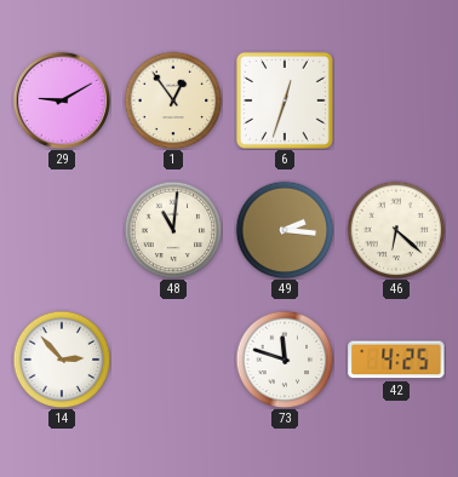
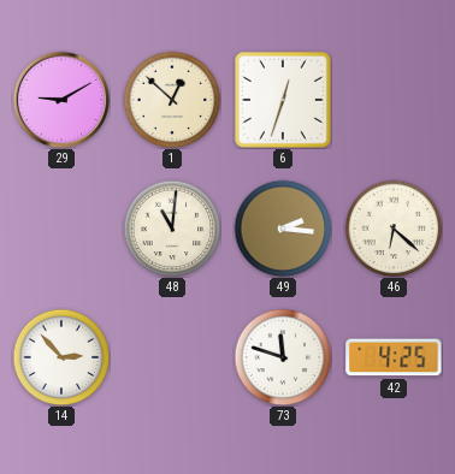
1: 12:54 -> 12:52 (172, 100)
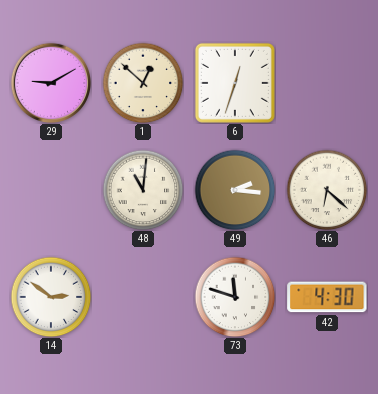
14: 2:53 -> 2:51 (51, 297)
42: 4:25 -> 4:30 (327, 297)
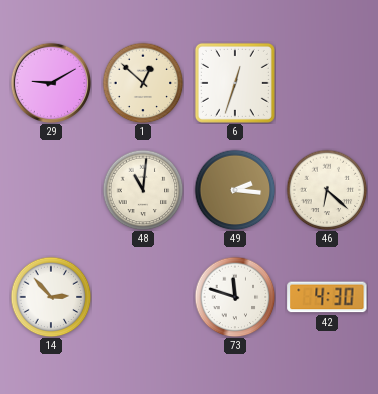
14: 2:51 -> 2:53 (51, 297)
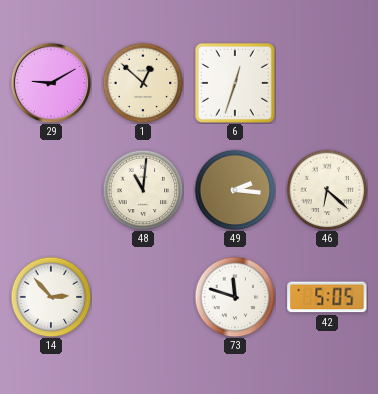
42: 4:30 -> 5:05 (327, 297)
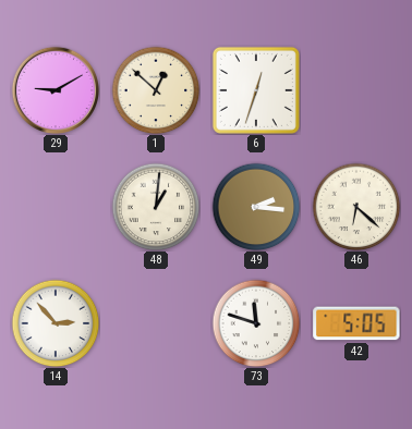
48: 11:01 -> 1:01 (156, 207)
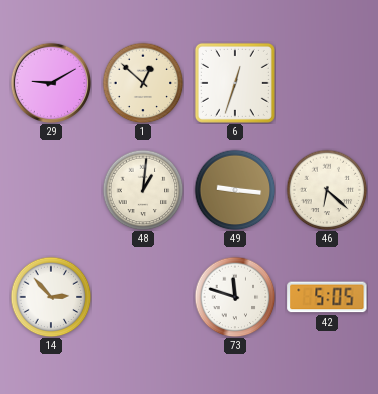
49: 2:16 -> 9:16 (235, 190)
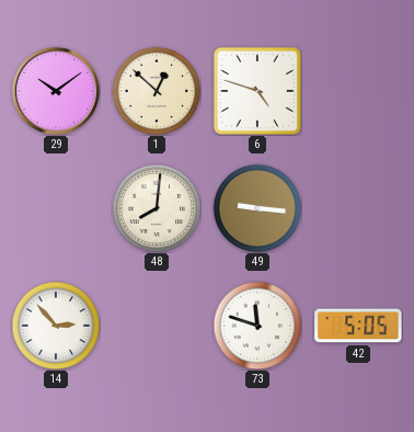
29: 9:10 -> 10:09 (55, 90)
6: 12:33 -> 4:48 (257, 91)
48: 1:01 -> 8:01 (157, 208)
46: 6:22 -> none (327, 190)
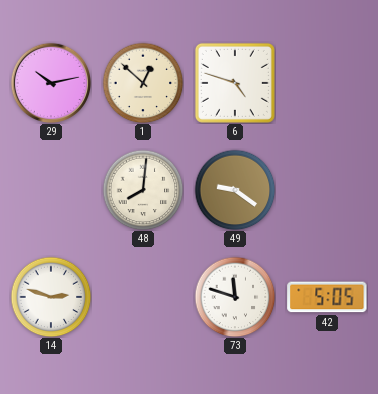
29: 10:09 -> 10:13 (50, 82)
49: 9:16 -> 9:21 (235, 190)
14: 2:53 -> 2:48 (51, 297)
